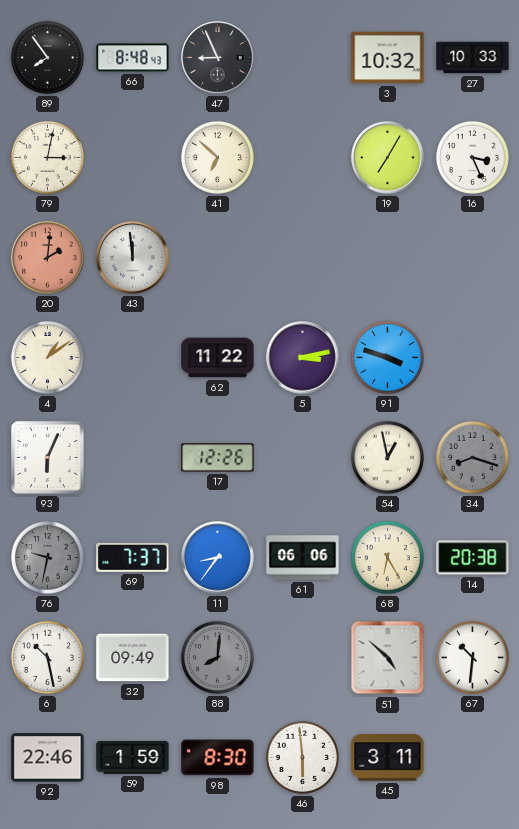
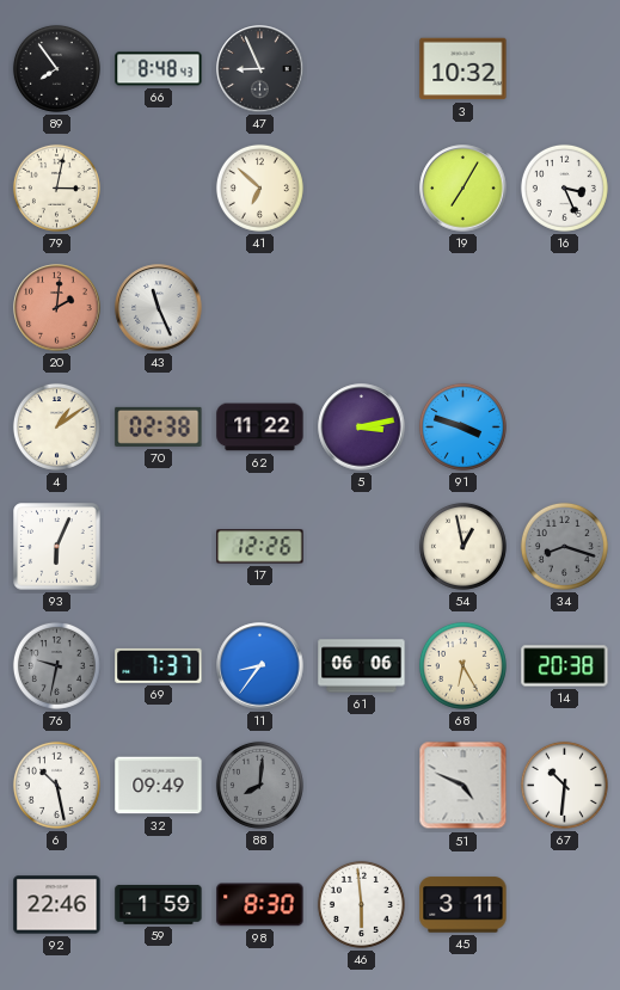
27: 10:33 -> none (473, 58)
43: 11:59 -> 11:26 (159, 308)
70: none -> 02:38 (159, 426)
51: 4:52 -> 4:49 (464, 786)
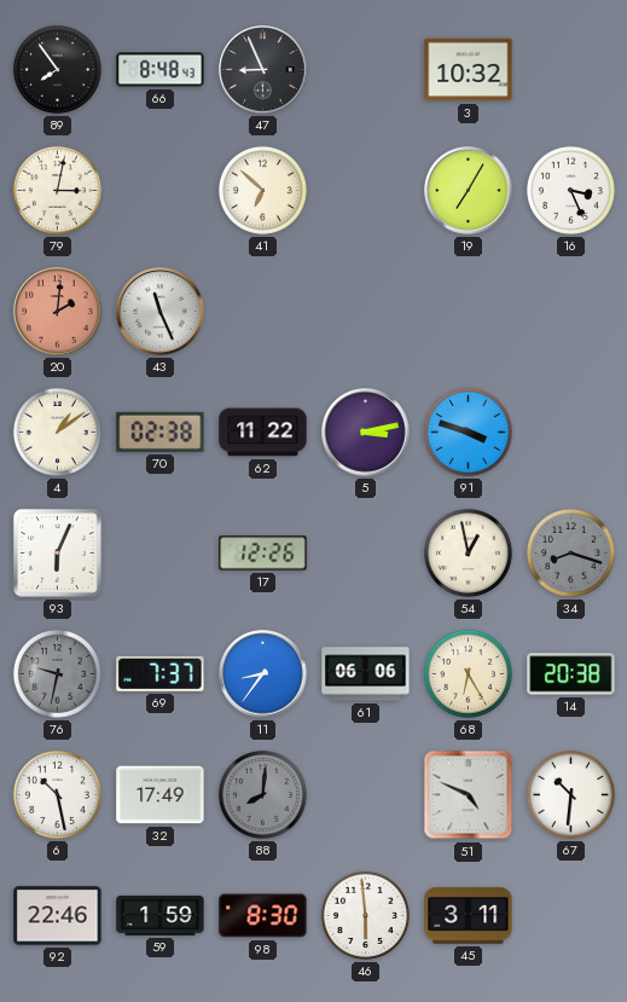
32: 09:49 -> 17:49 (161, 795)
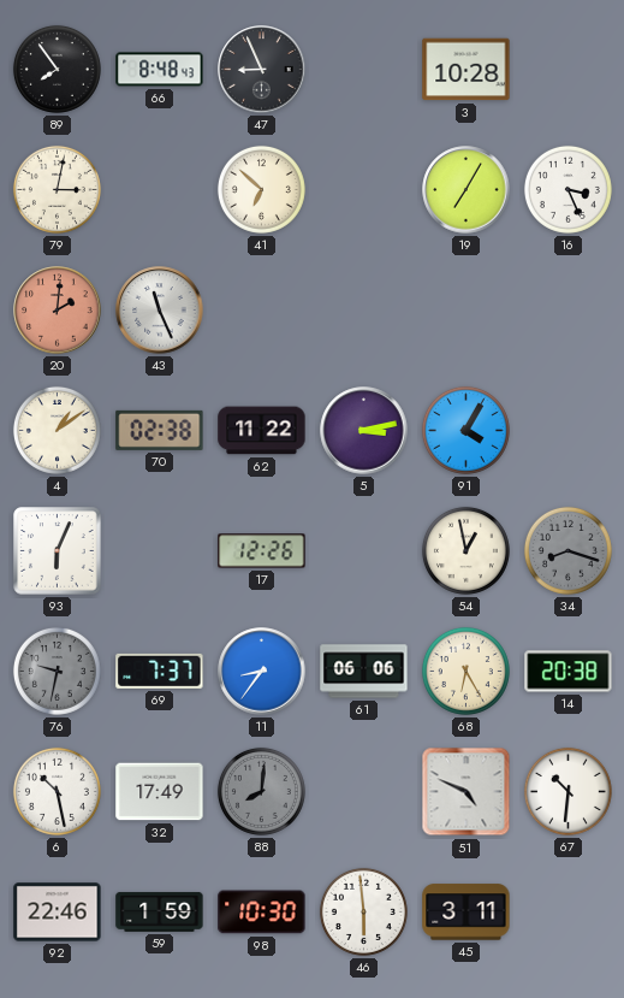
3: 10:32 -> 10:28 (466, 70)
91: 3:48 -> 4:05 (465, 430)
98: 8:30 -> 10:30 (262, 913)
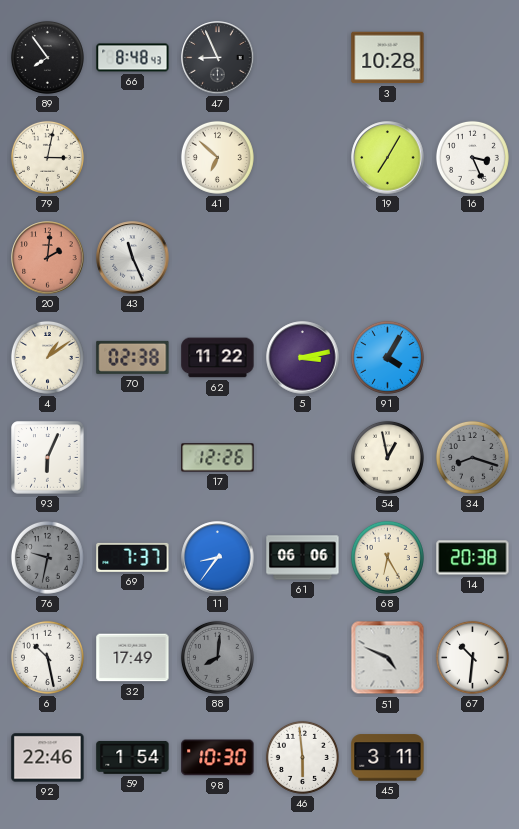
59: 1:59 -> 1:54 (133, 758)
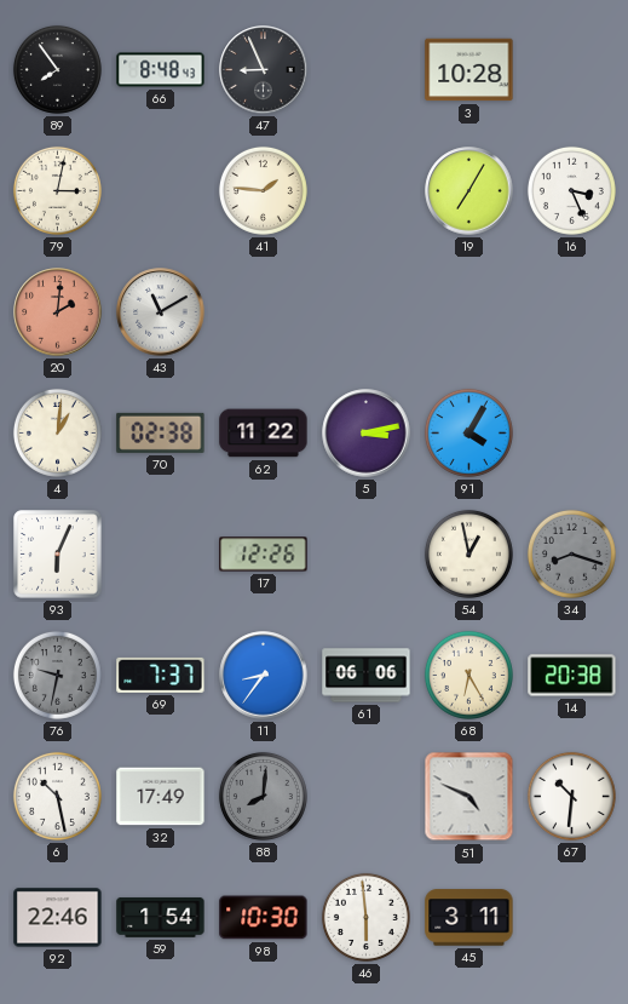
41: 6:52 -> 1:46 (263, 190)
43: 11:26 -> 11:10 (161, 312)
4: 1:09 -> 1:01 (57, 432)
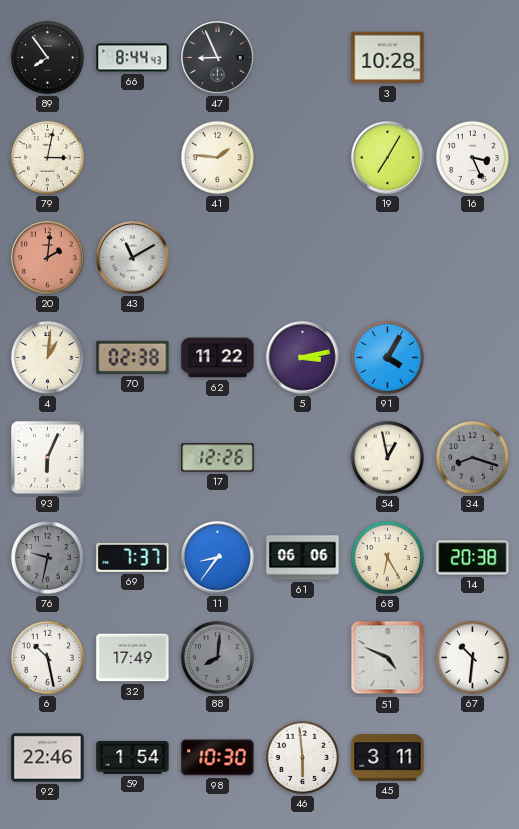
66: 8:48 -> 8:44 (133, 58)
